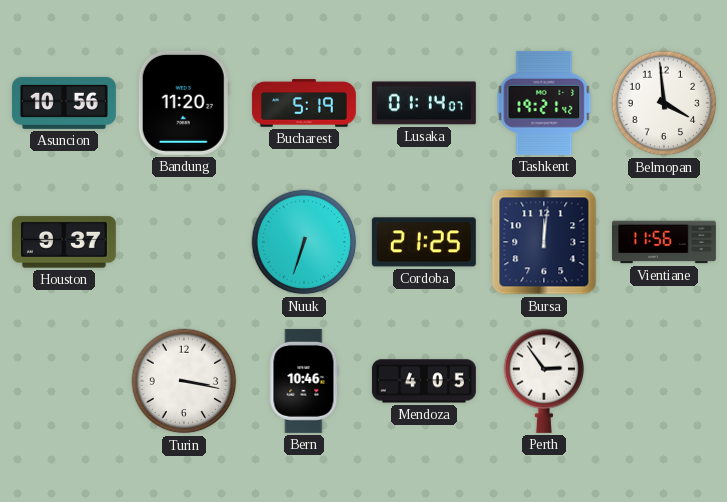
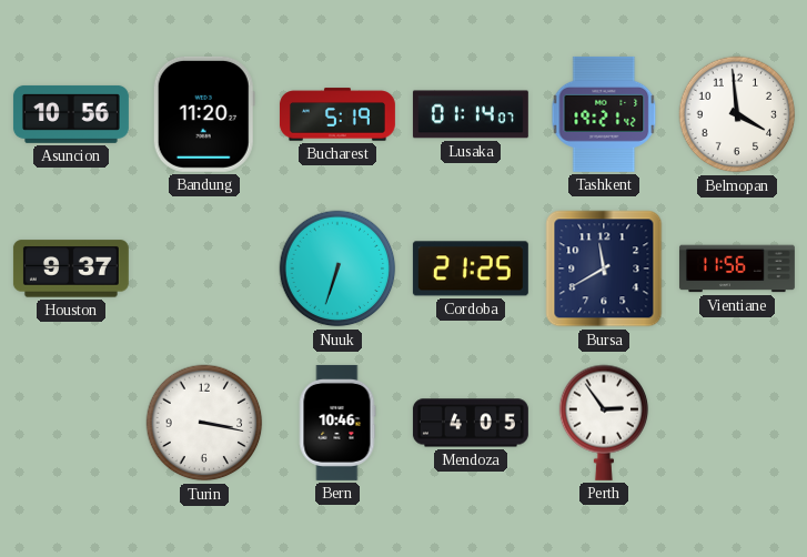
Bursa: 12:01 -> 11:40 (604, 269)
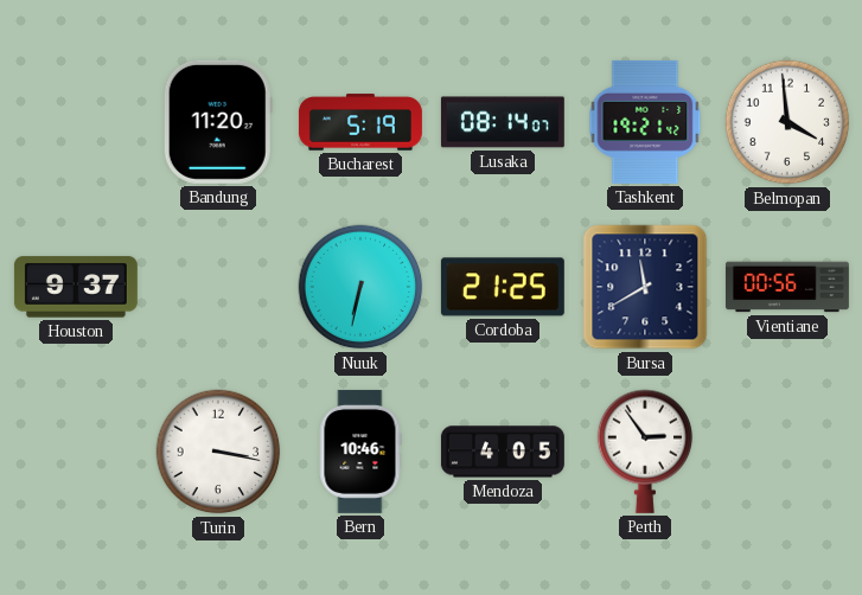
Asuncion: 10:56 -> none (71, 114)
Lusaka: 01:14 -> 08:14 (503, 122)
Nuuk: 6:33 -> 6:32 (360, 287)
Vientiane: 11:56 -> 00:56 (787, 287)
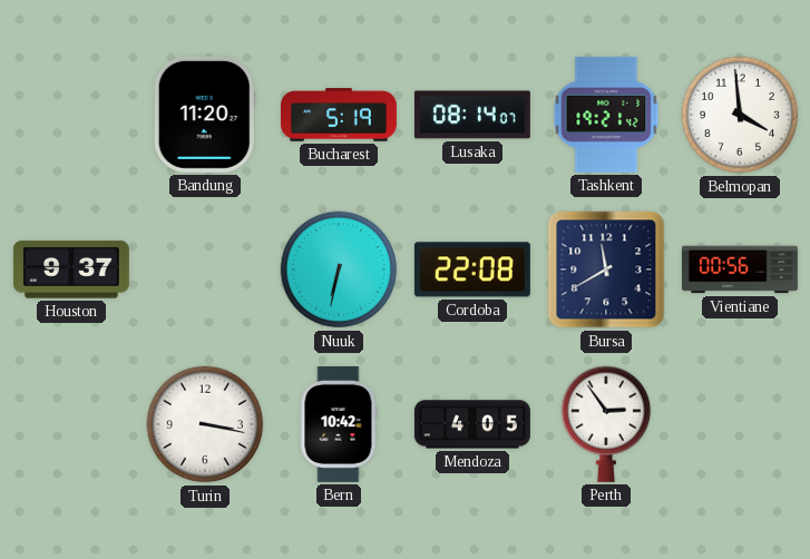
Cordoba: 21:25 -> 22:08 (472, 269)
Bern: 10:46 -> 10:42 (339, 424)
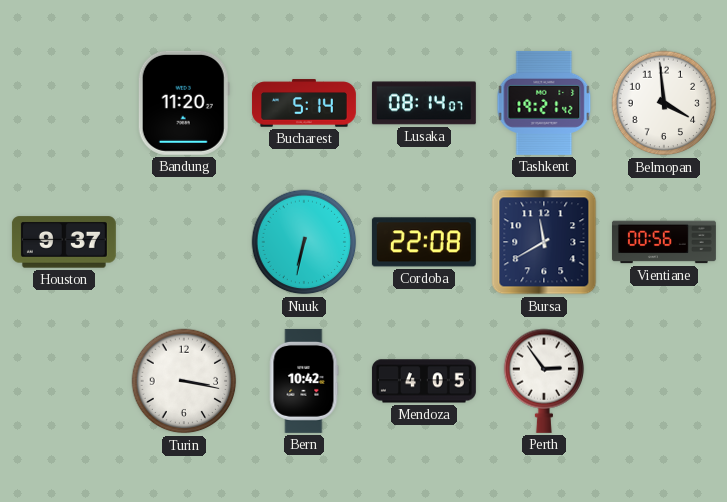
Bucharest: 5:19 -> 5:14 (304, 103)
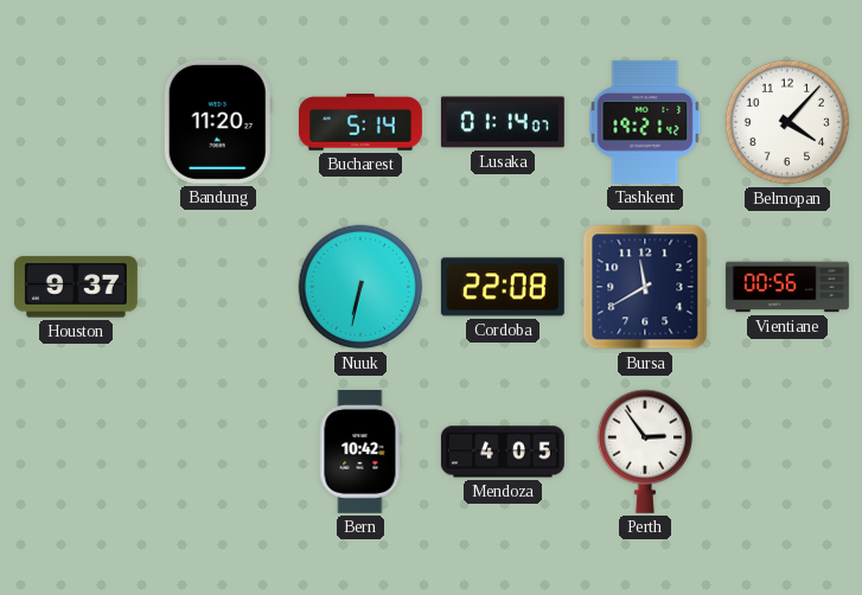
Lusaka: 08:14 -> 01:14 (503, 122)
Belmopan: 3:59 -> 4:07 (787, 122)
Turin: 3:17 -> none (184, 381)
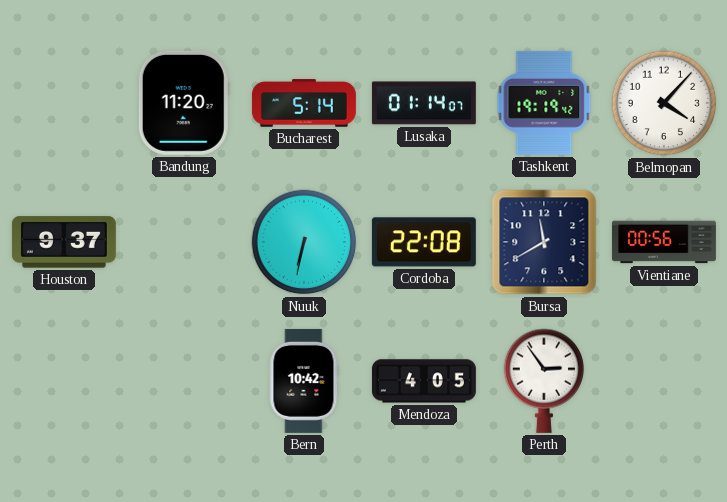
Tashkent: 19:21 -> 19:19 (544, 103)
